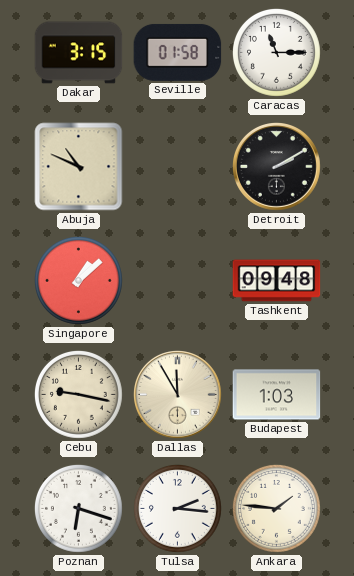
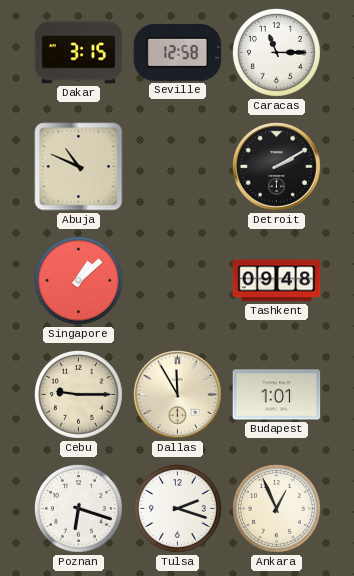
Seville: 01:58 -> 12:58 (178, 52)
Cebu: 9:17 -> 9:15 (78, 394)
Budapest: 1:03 -> 1:01 (277, 395)
Tulsa: 2:16 -> 2:18 (177, 508)
Ankara: 1:46 -> 12:56 (276, 508)
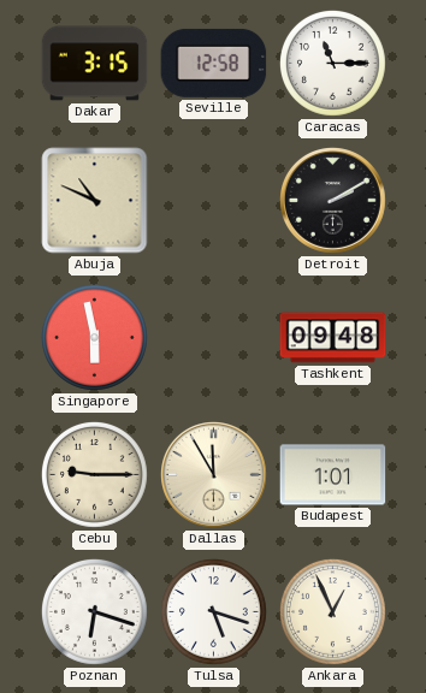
Singapore: 1:08 -> 5:58 (94, 337)
Tulsa: 2:18 -> 5:18 (213, 611)
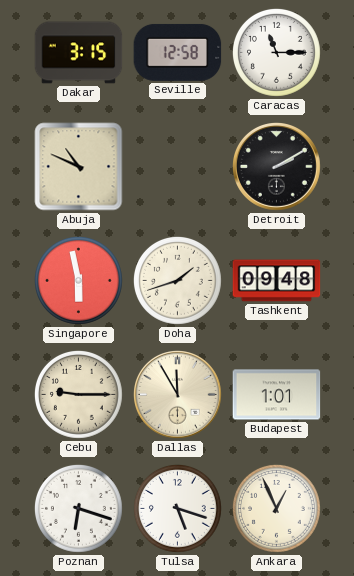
Doha: none -> 1:42 (177, 280)
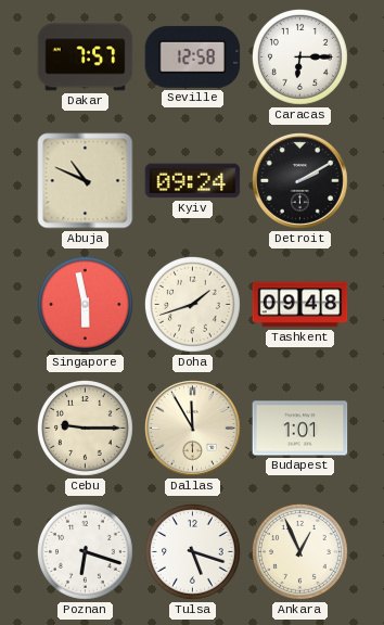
Dakar: 3:15 -> 7:57 (86, 58)
Caracas: 11:15 -> 6:15 (299, 56)
Kyiv: none -> 09:24 (193, 181)
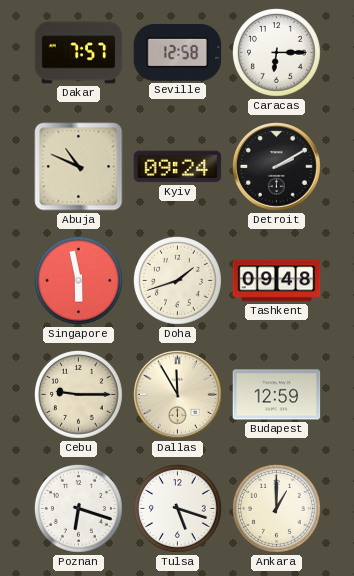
Budapest: 1:01 -> 12:59 (277, 395)
Ankara: 12:56 -> 1:00 (276, 508)
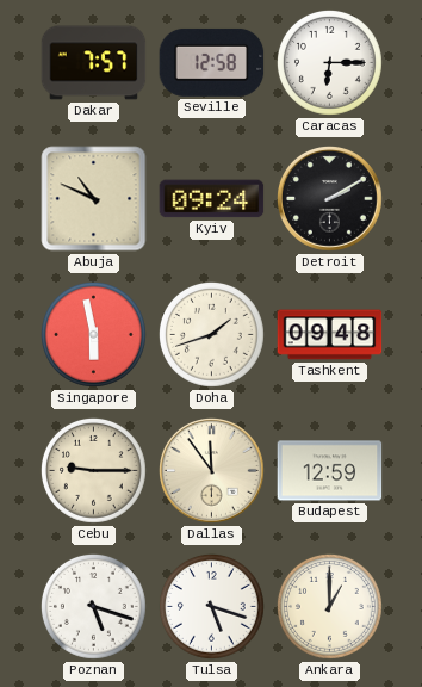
Dallas: 11:55 -> 11:54 (212, 471)
Poznan: 6:18 -> 5:18 (93, 606)
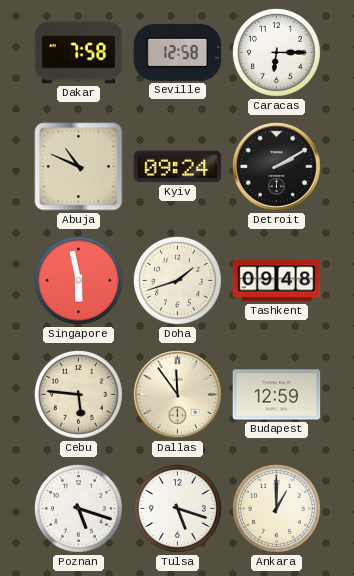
Dakar: 7:57 -> 7:58 (79, 53)
Cebu: 9:15 -> 5:46 (78, 394)
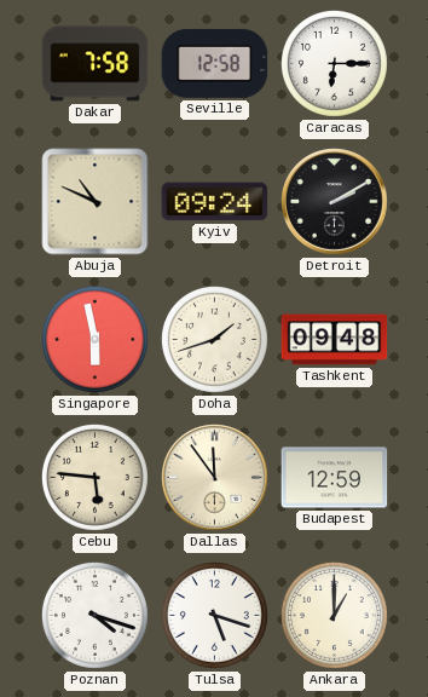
Poznan: 5:18 -> 4:18 (94, 615)
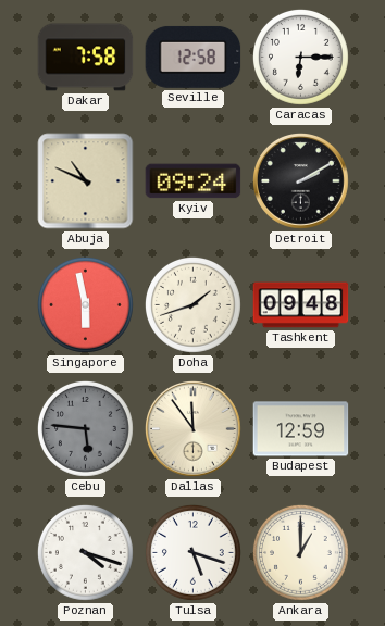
Cebu dial: cream -> grey (85, 428)
